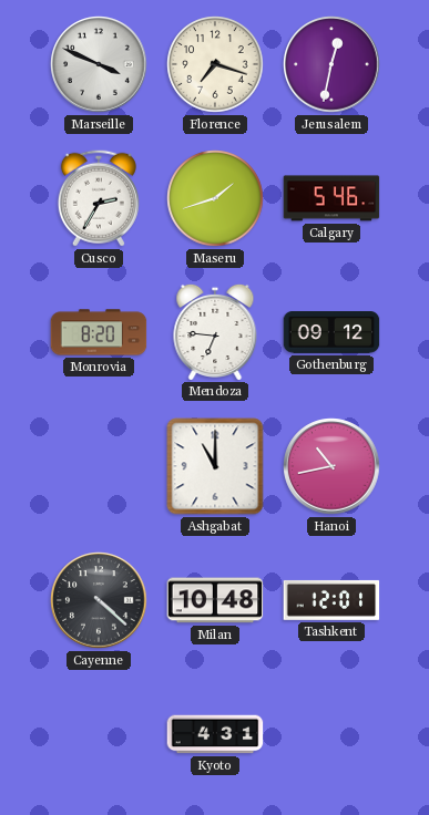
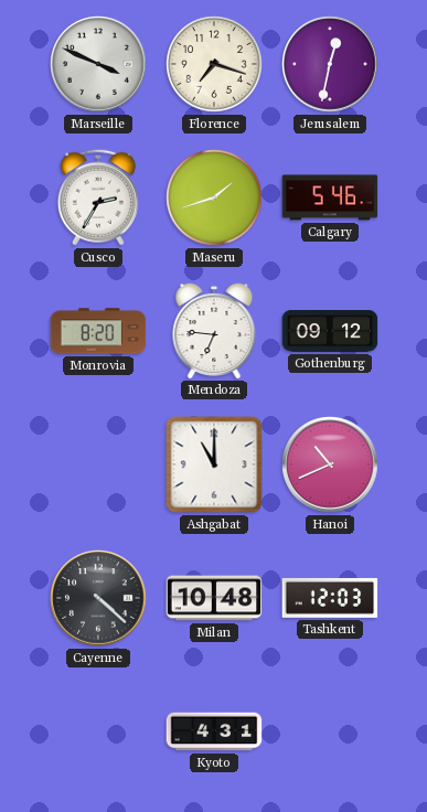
Hanoi: 10:43 -> 10:41 (330, 464)
Tashkent: 12:01 -> 12:03 (330, 598)
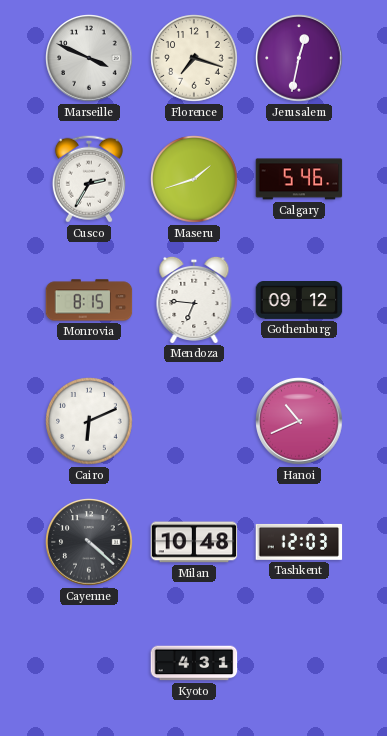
Monrovia: 8:20 -> 8:15 (89, 300)
Cairo: none -> 6:11 (89, 421)
Ashgabat: 11:00 -> none (214, 464)
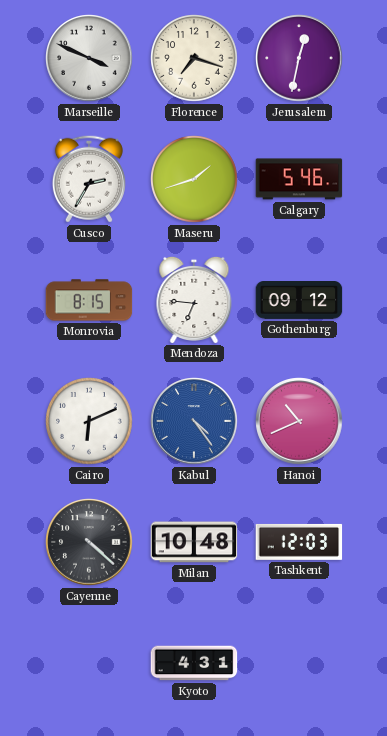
Kabul: none -> 4:24 (194, 421)
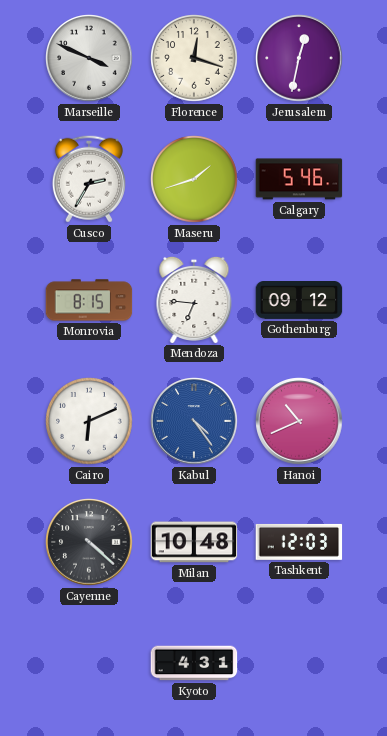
Florence: 7:18 -> 12:18 (194, 58)
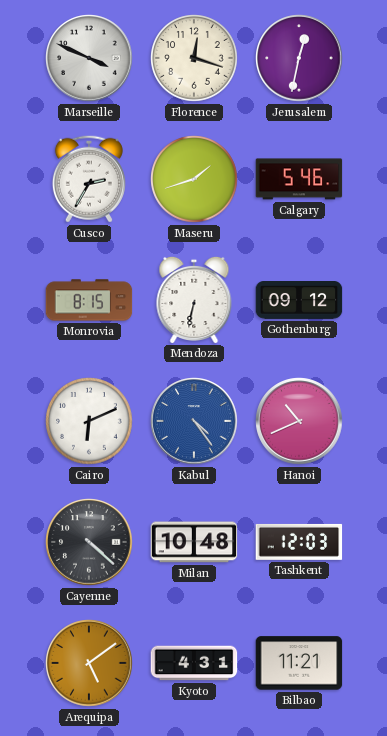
Mendoza: 6:46 -> 6:32 (194, 299)
Arequipa: none -> 5:09 (89, 663)
Bilbao: none -> 11:21 (299, 663)
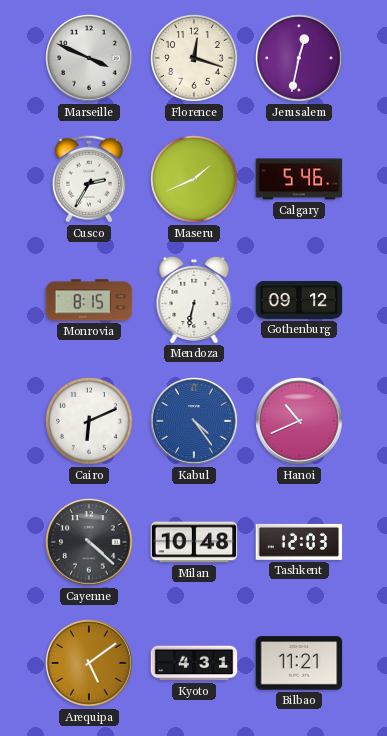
Maseru: 1:42 -> 1:41 (194, 179)
